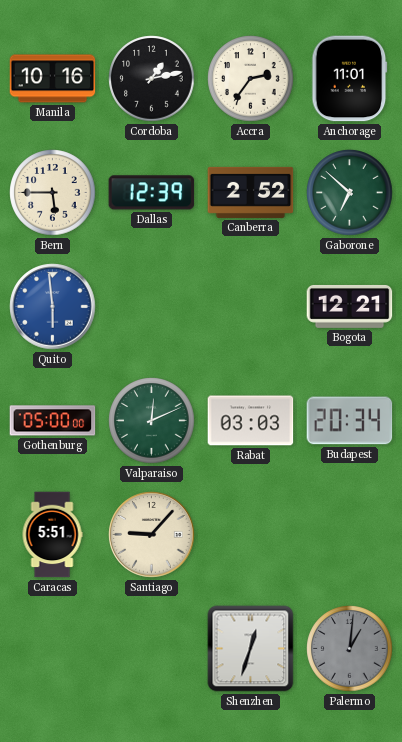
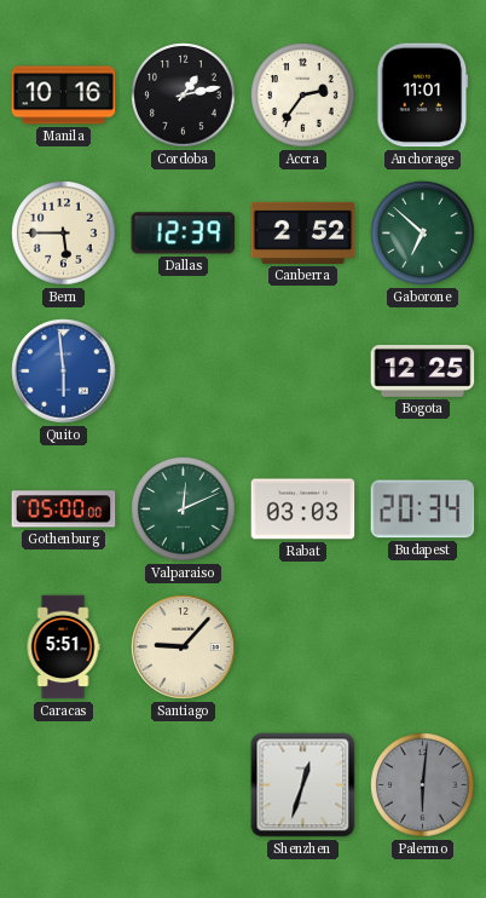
Bogota: 12:21 -> 12:25 (423, 370)
Palermo: 1:01 -> 6:01 (423, 785)
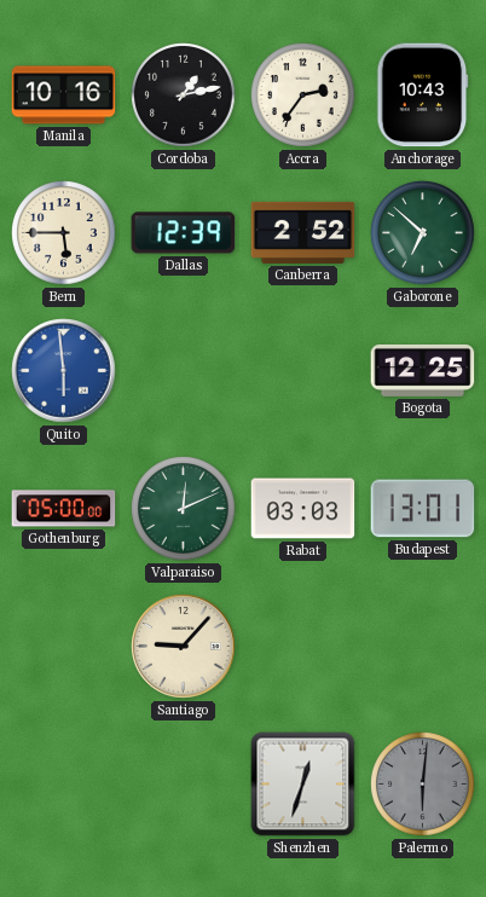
Anchorage: 11:01 -> 10:43 (423, 96)
Budapest: 20:34 -> 13:01 (423, 509)
Caracas: 5:51 -> none (63, 647)
